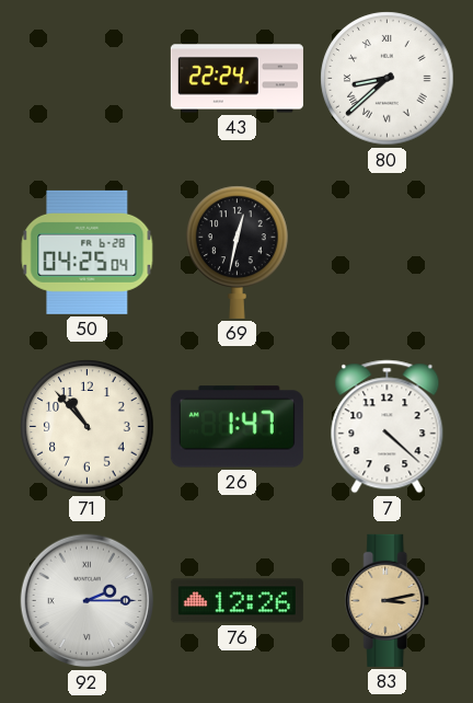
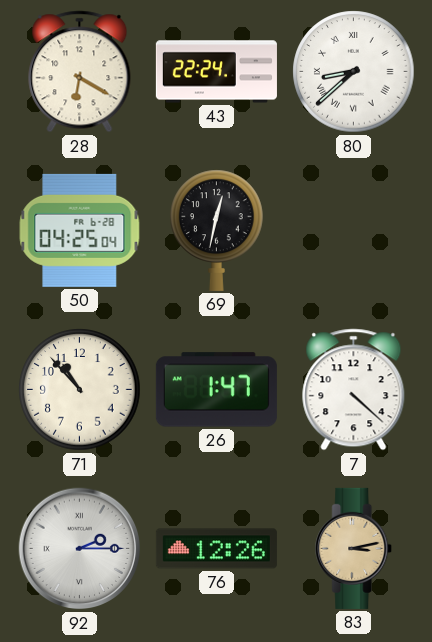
28: none -> 6:20 (80, 72)
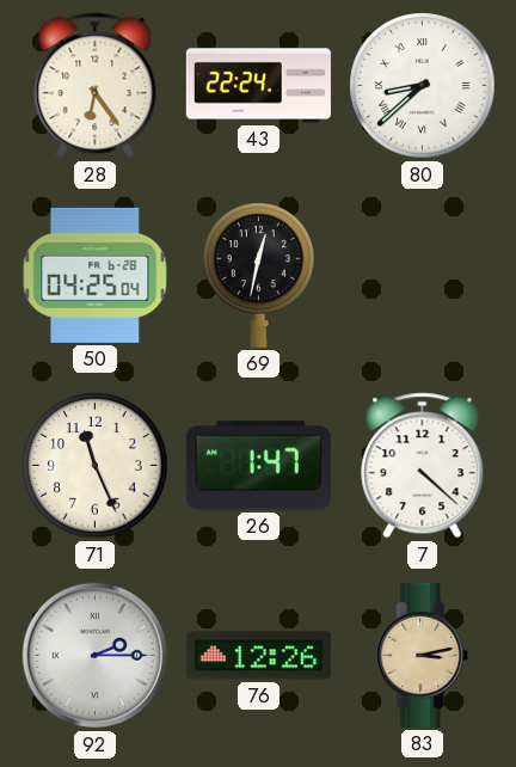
28: 6:20 -> 6:24 (96, 86)
71: 10:53 -> 11:26 (96, 466)
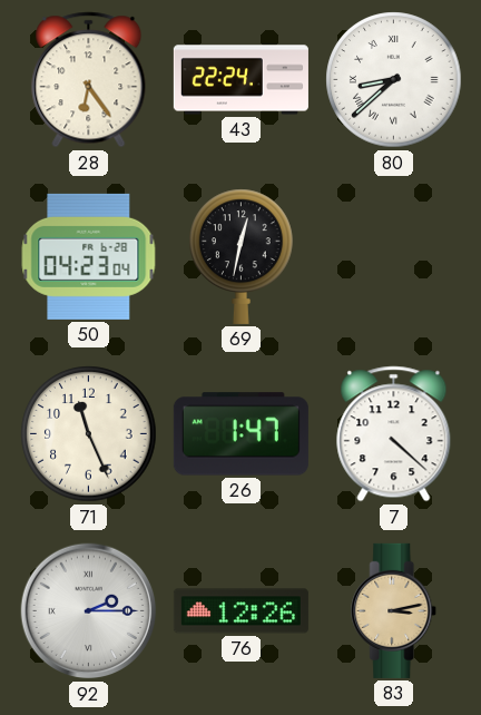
50: 04:25 -> 04:23 (89, 256)
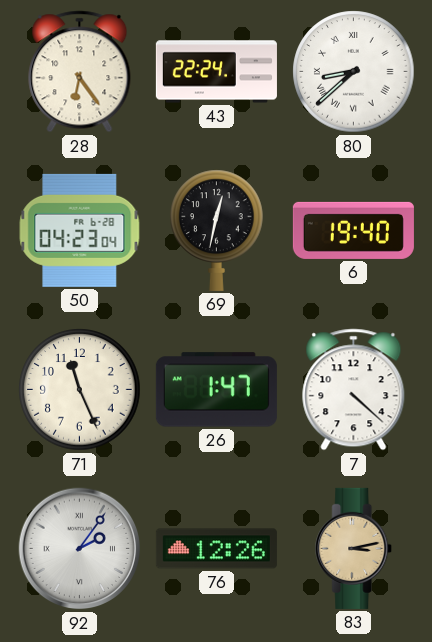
6: none -> 19:40 (353, 230)
92: 2:15 -> 2:06 (80, 549)
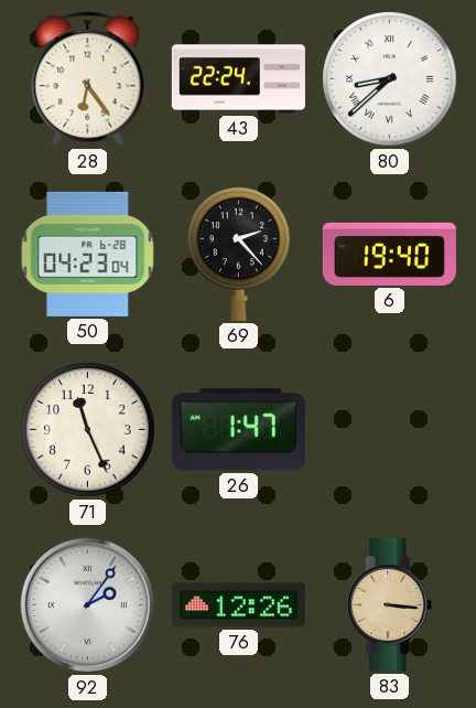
69: 12:32 -> 2:23 (239, 254)
7: 4:22 -> none (354, 390)
83: 3:13 -> 3:16 (390, 604)
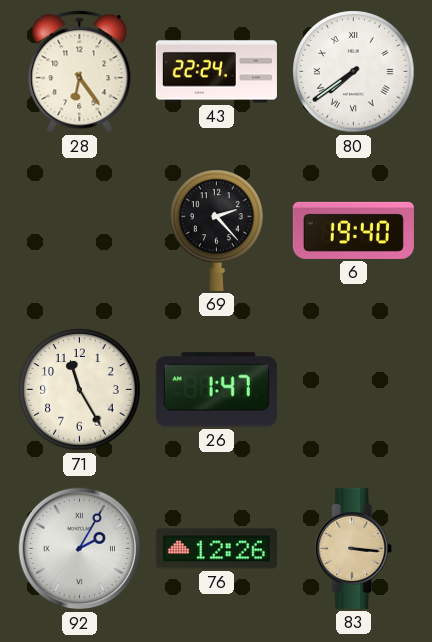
80: 8:38 -> 7:39 (354, 72)
50: 04:23 -> none (88, 254)
71: 11:26 -> 11:25 (80, 390)
92: 2:06 -> 2:05 (80, 549)
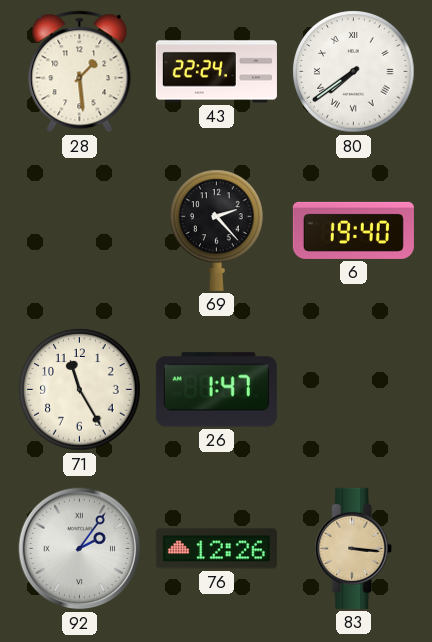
28: 6:24 -> 1:29 (80, 72)
92: 2:05 -> 2:06 (80, 549)
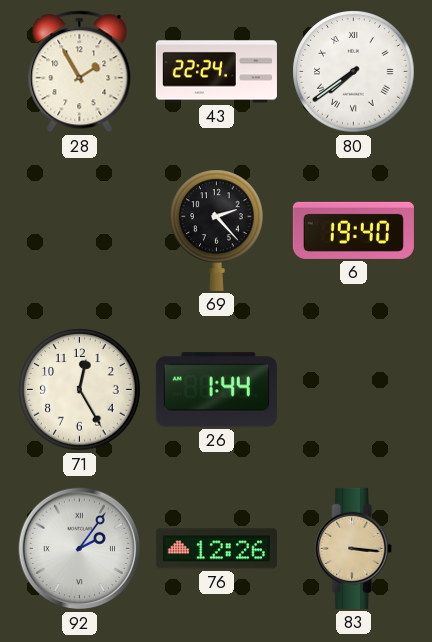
28: 1:29 -> 1:55 (80, 72)
71: 11:25 -> 12:25 (80, 390)
26: 1:47 -> 1:44 (216, 390)
